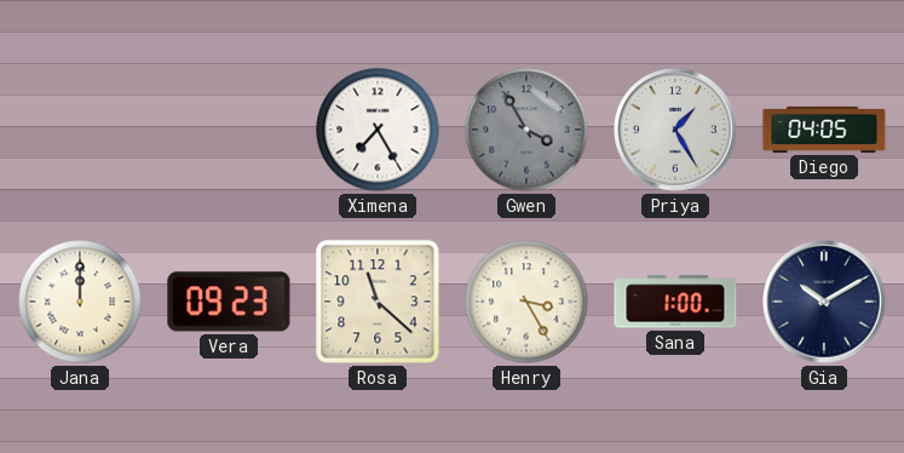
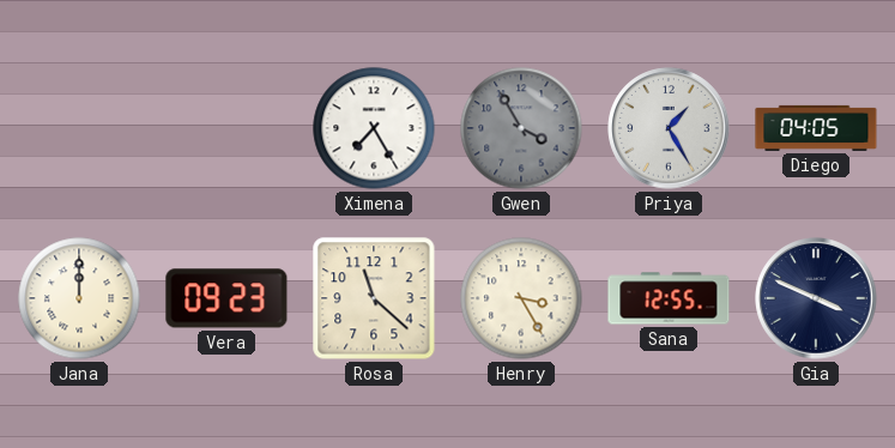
Sana: 1:00 -> 12:55 (669, 298)
Gia: 10:10 -> 3:49 (816, 298)
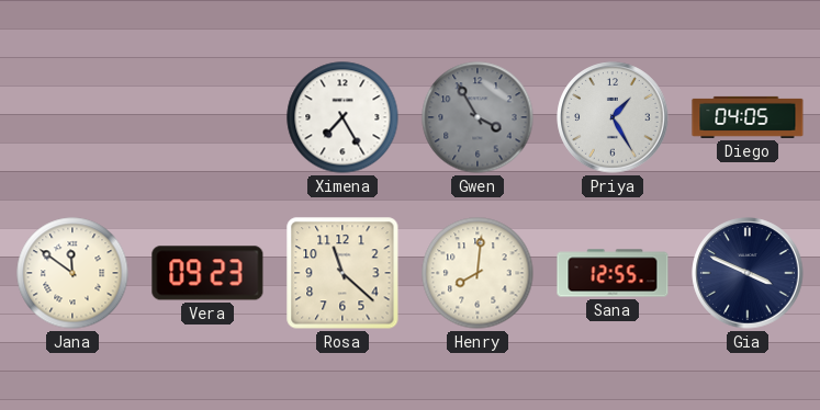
Jana: 12:00 -> 11:51 (72, 273)
Henry: 3:25 -> 8:01 (478, 273)
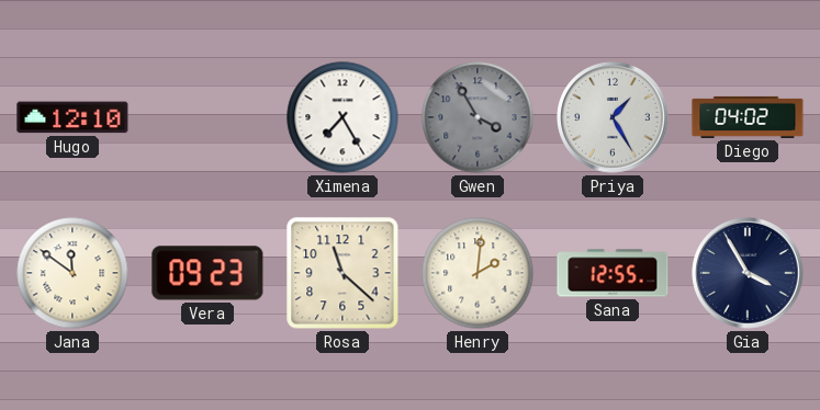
Hugo: none -> 12:10 (72, 117)
Diego: 04:05 -> 04:02 (748, 117)
Henry: 8:01 -> 2:01 (478, 273)
Gia: 3:49 -> 3:55 (748, 273)
